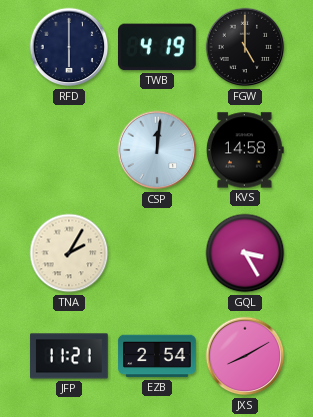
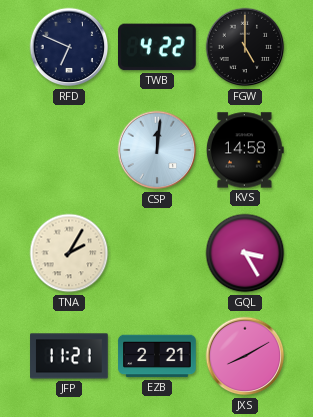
RFD: 6:00 -> 6:49 (69, 47)
TWB: 4:19 -> 4:22 (158, 47)
EZB: 2:54 -> 2:21 (157, 356)
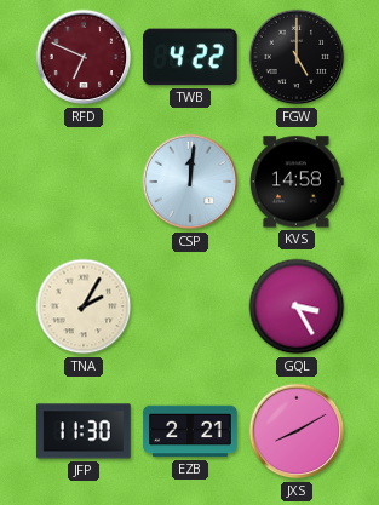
RFD dial: navy -> burgundy (84, 57)
JFP: 11:21 -> 11:30 (84, 431)
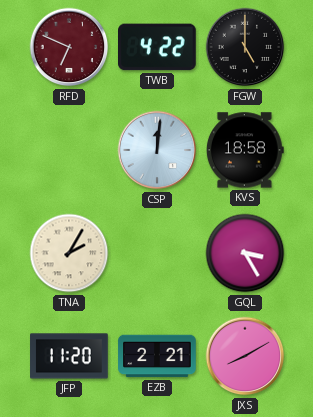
KVS: 14:58 -> 18:58 (245, 150)
JFP: 11:30 -> 11:20 (69, 356)
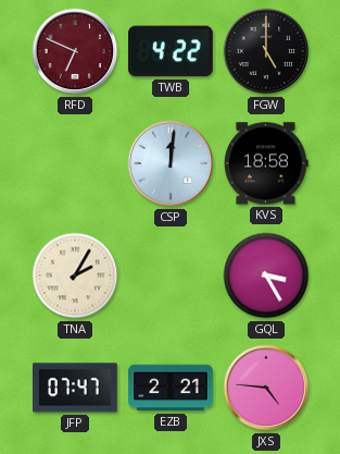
JFP: 11:20 -> 07:47 (75, 388)
JXS: 8:10 -> 4:46 (266, 388)
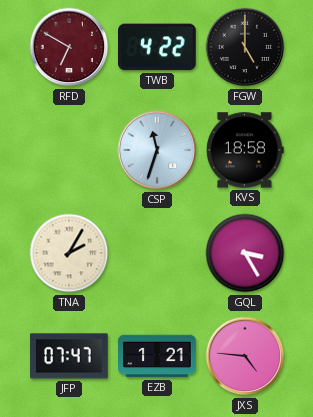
RFD: 6:49 -> 6:50 (69, 47)
CSP: 12:01 -> 11:33 (157, 150)
EZB: 2:21 -> 1:21 (157, 356)
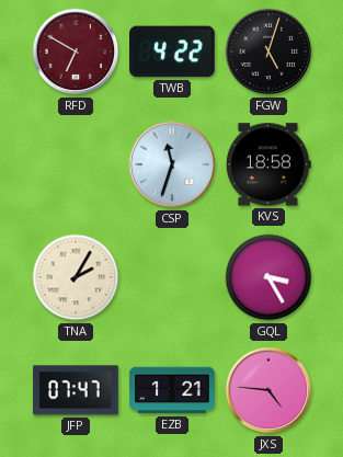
FGW: 5:00 -> 5:03 (268, 52)
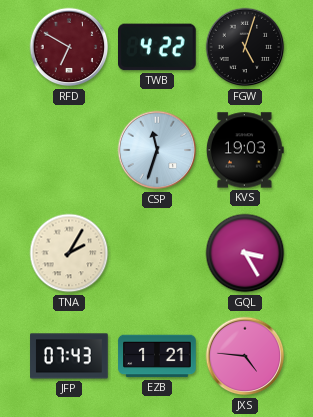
KVS: 18:58 -> 19:03 (245, 150)
JFP: 07:47 -> 07:43 (69, 356)
